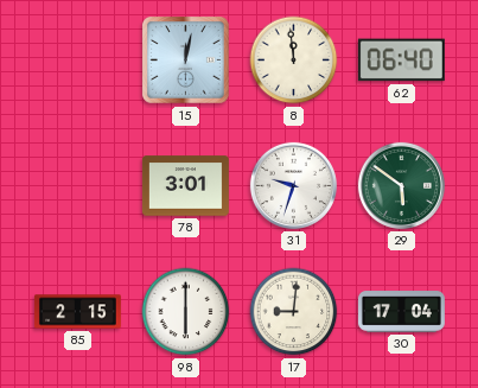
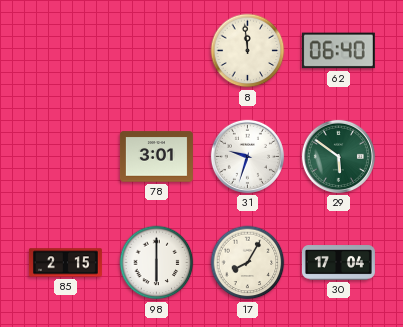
15: 12:02 -> none (186, 61)
17: 9:01 -> 8:05 (248, 263)
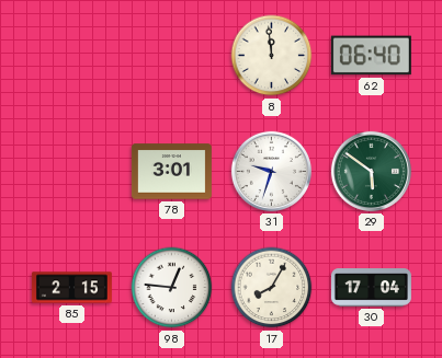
98: 6:00 -> 12:46 (172, 288)
